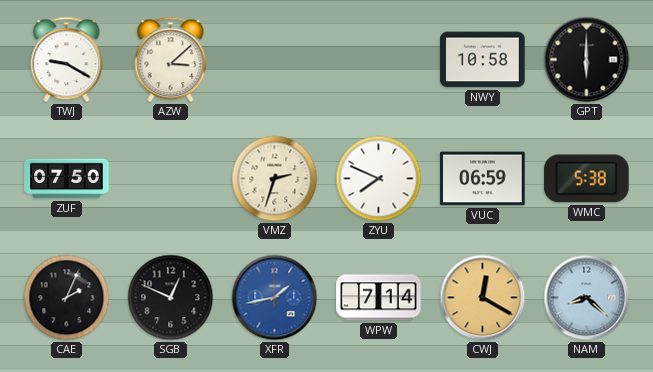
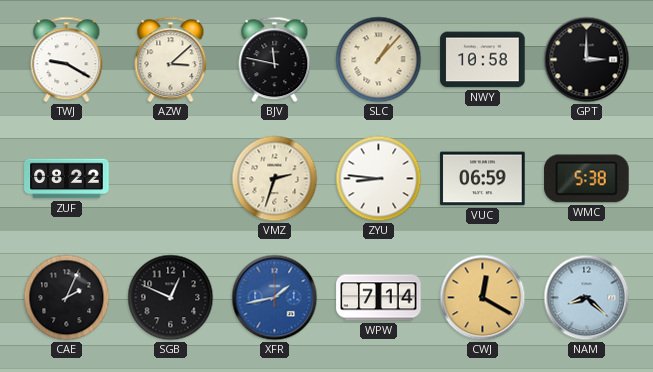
BJV: none -> 11:47 (275, 60)
SLC: none -> 1:07 (379, 60)
GPT: 6:00 -> 3:00 (587, 60)
ZUF: 07:50 -> 08:22 (67, 179)
ZYU: 7:49 -> 8:46 (379, 179)
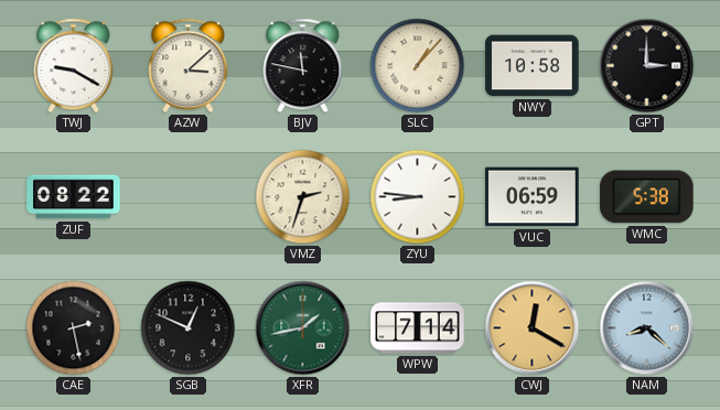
CAE: 2:04 -> 2:28 (74, 328)
XFR dial: blue -> green (303, 328)
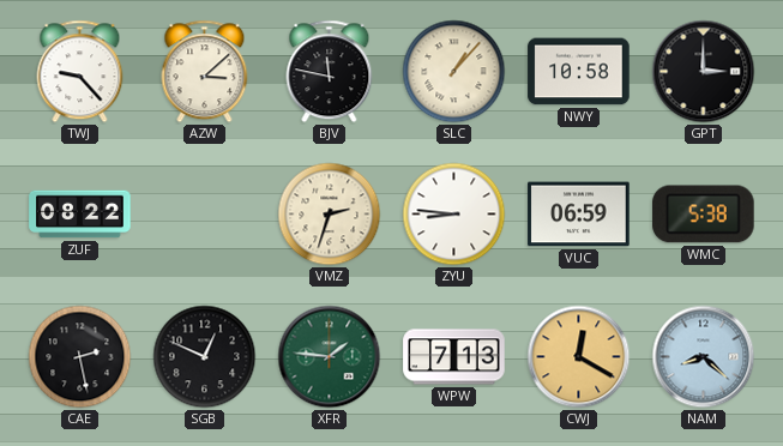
TWJ: 9:20 -> 9:23 (80, 72)
XFR: 1:43 -> 1:46 (330, 357)
WPW: 7:14 -> 7:13 (454, 357)
